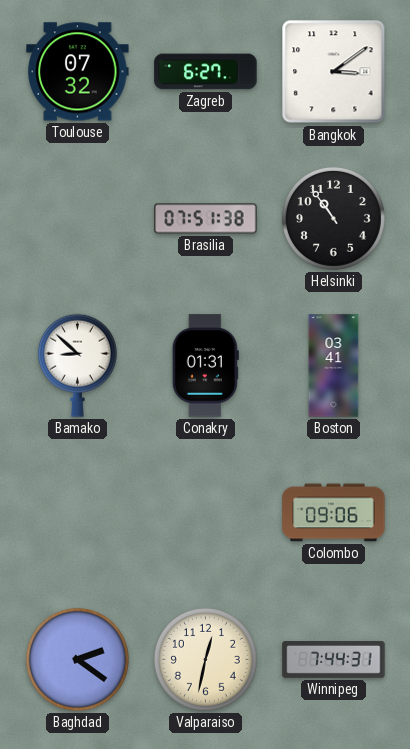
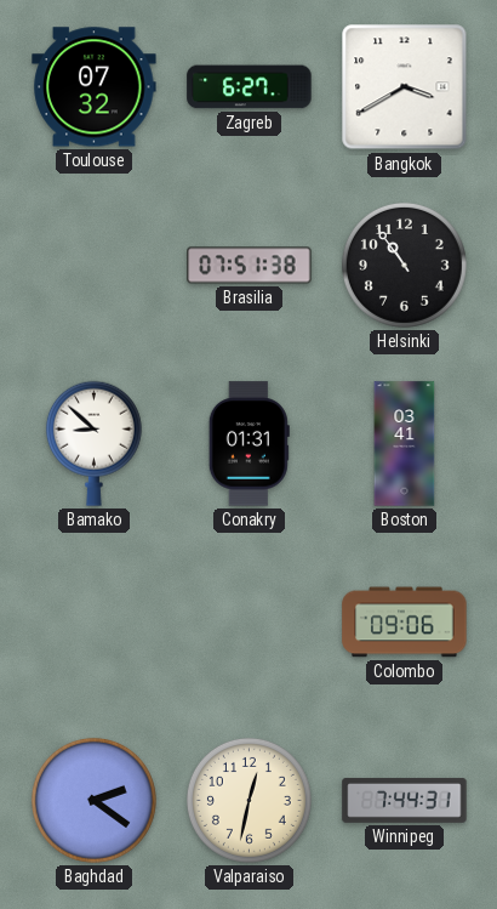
Bangkok: 3:09 -> 3:40 (405, 87)
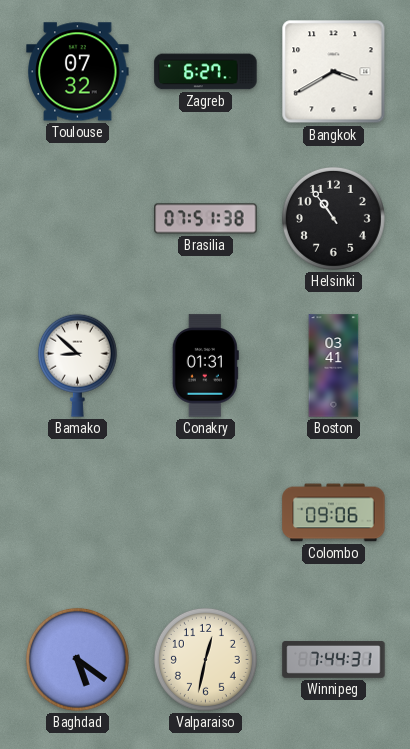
Baghdad: 2:21 -> 5:21 (77, 659)
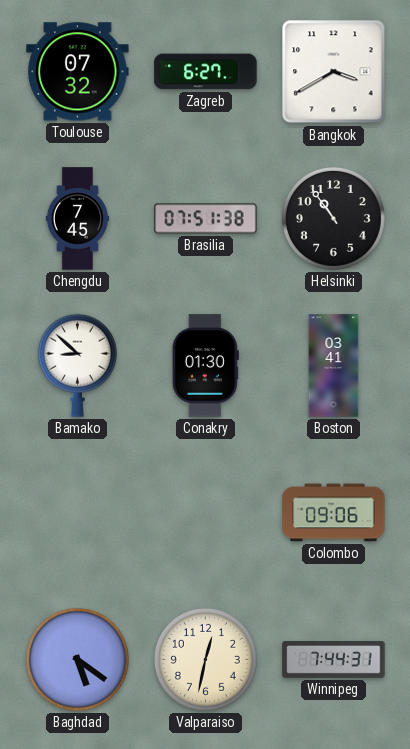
Chengdu: none -> 7:45 (78, 219)
Conakry: 01:31 -> 01:30 (205, 366)
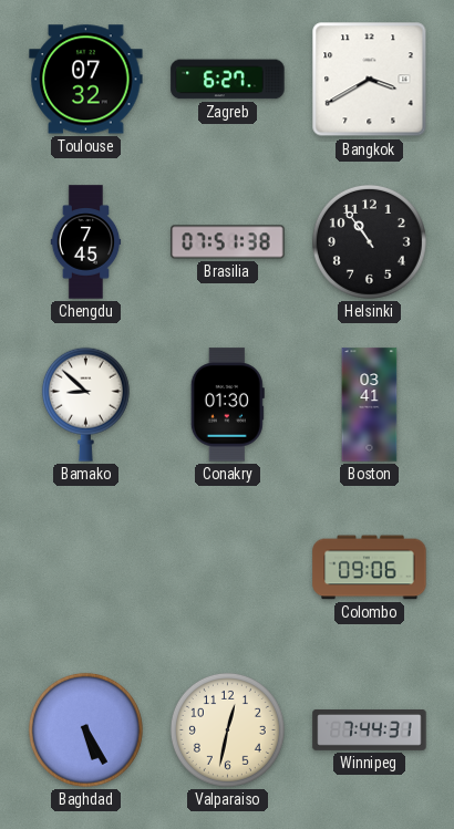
Baghdad: 5:21 -> 5:25 (85, 729)
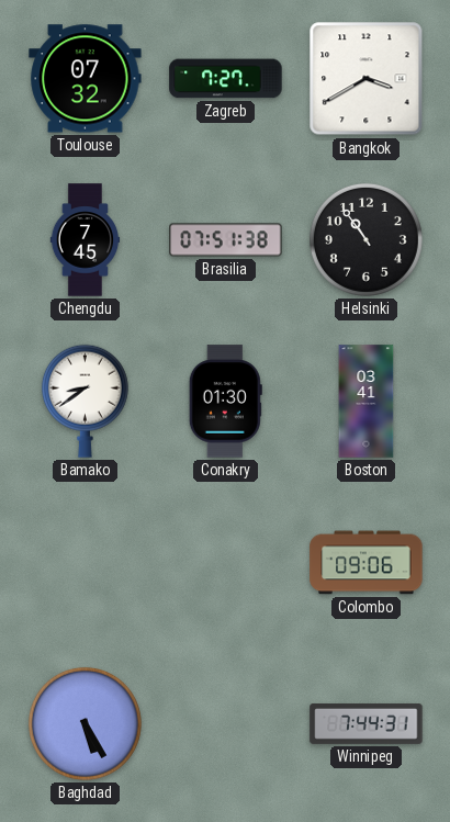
Zagreb: 6:27 -> 7:27 (226, 79)
Bamako: 8:52 -> 8:39 (85, 401)
Valparaiso: 12:32 -> none (227, 729)
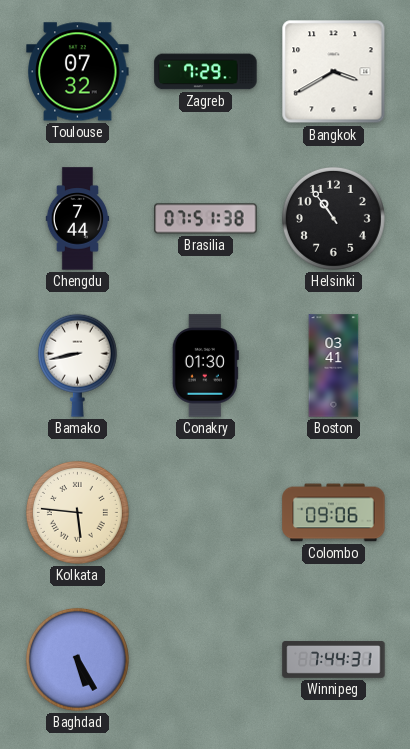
Zagreb: 7:27 -> 7:29 (206, 72)
Chengdu: 7:45 -> 7:44 (78, 219)
Bamako: 8:39 -> 8:43 (77, 365)
Kolkata: none -> 5:46 (77, 512)
